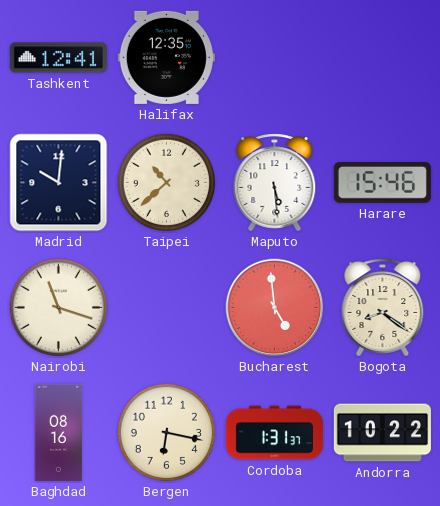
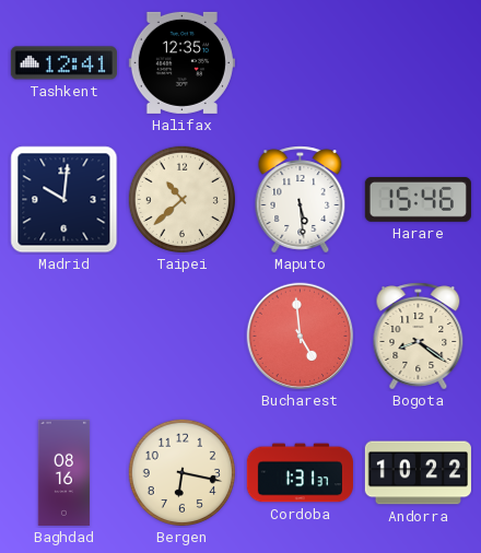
Nairobi: 11:18 -> none (58, 307)
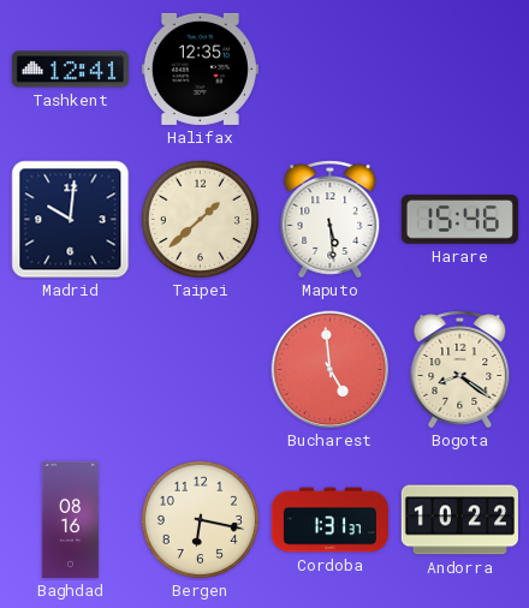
Taipei: 10:38 -> 1:38 (200, 219)
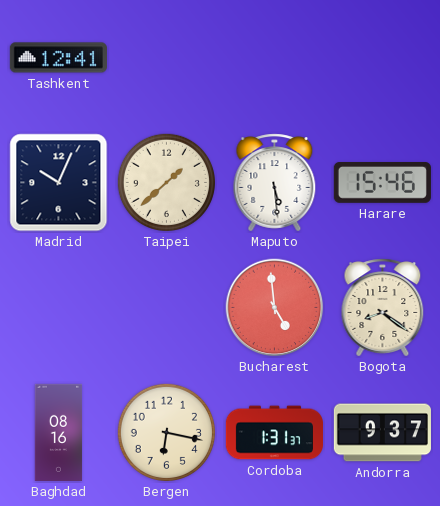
Halifax: 12:35 -> none (200, 68)
Madrid: 10:01 -> 10:04 (59, 183)
Andorra: 10:22 -> 9:37 (382, 433)
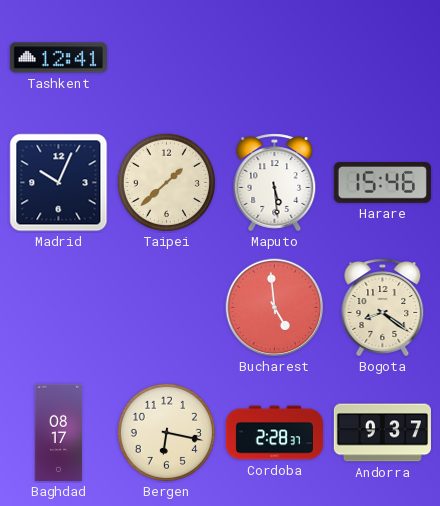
Baghdad: 08:16 -> 08:17 (59, 432)
Cordoba: 1:31 -> 2:28 (274, 433)
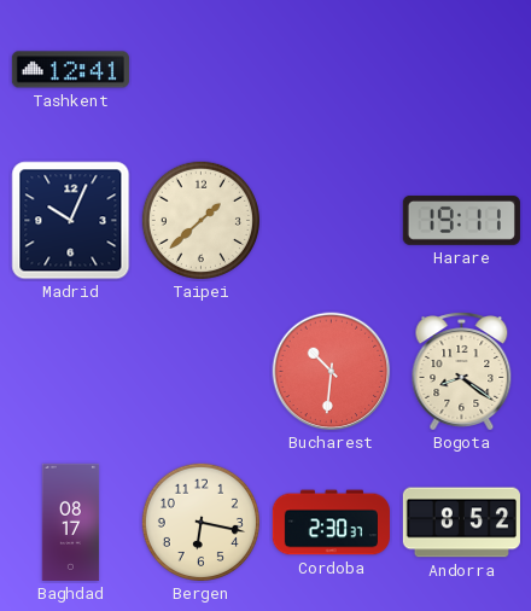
Maputo: 5:29 -> none (275, 183)
Harare: 15:46 -> 19:11 (461, 221)
Bucharest: 4:59 -> 10:31 (332, 372)
Cordoba: 2:28 -> 2:30 (331, 523)
Andorra: 9:37 -> 8:52 (461, 523)
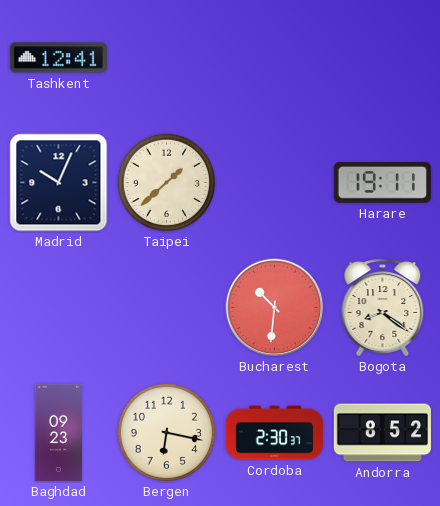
Baghdad: 08:17 -> 09:23 (59, 432)
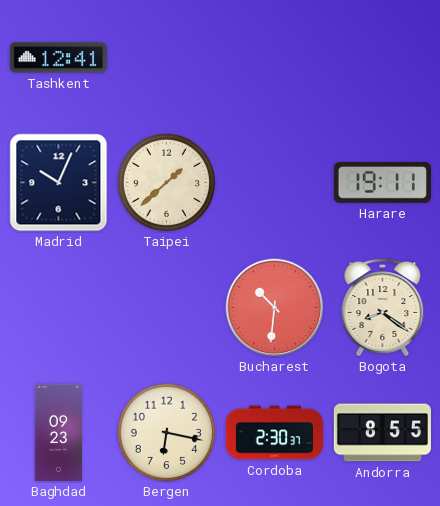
Andorra: 8:52 -> 8:55 (382, 433)
